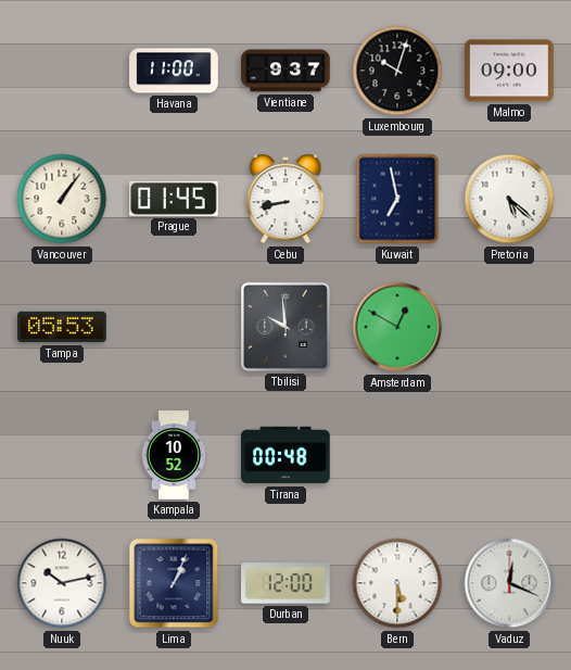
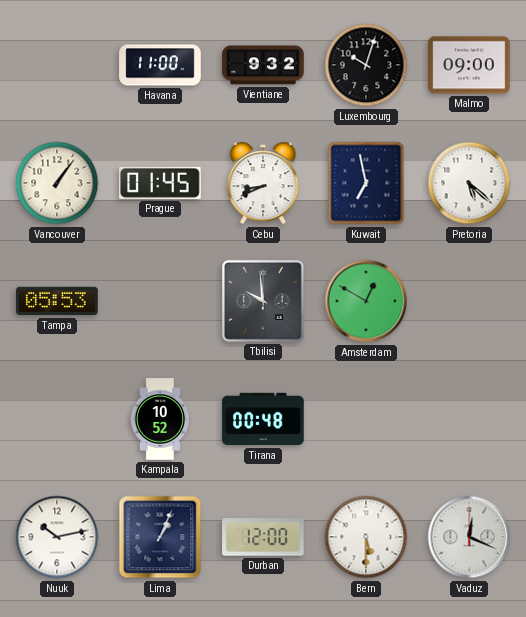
Vientiane: 9:37 -> 9:32 (263, 65)
Cebu: 8:43 -> 8:41 (263, 183)
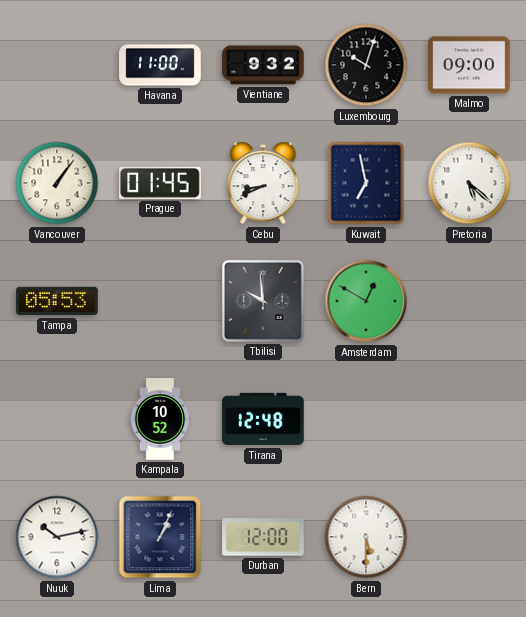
Tirana: 00:48 -> 12:48 (263, 419)
Vaduz: 12:19 -> none (469, 537)
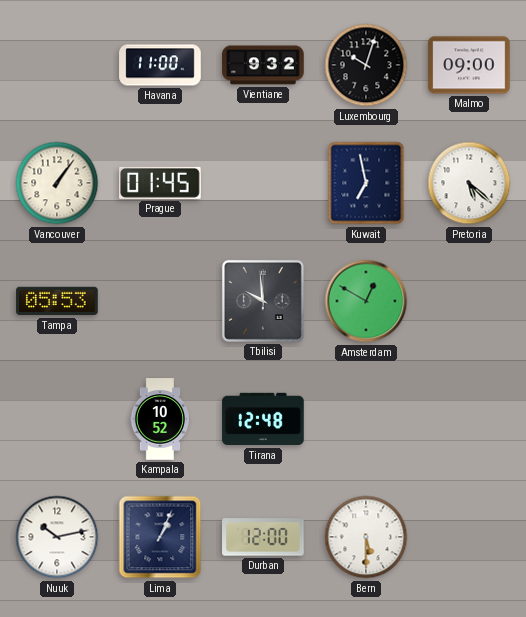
Cebu: 8:41 -> none (263, 183)
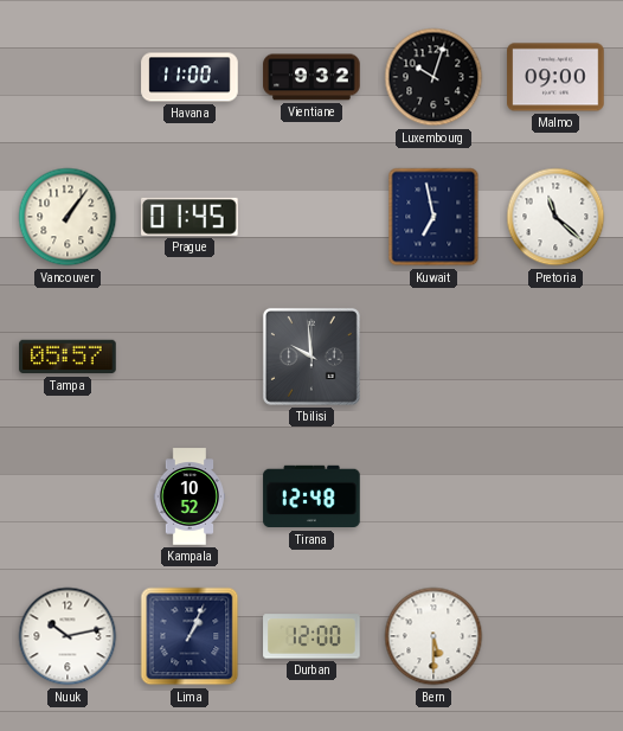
Pretoria: 5:22 -> 11:22 (555, 217)
Tampa: 05:53 -> 05:57 (68, 357)
Amsterdam: 12:50 -> none (366, 301)
